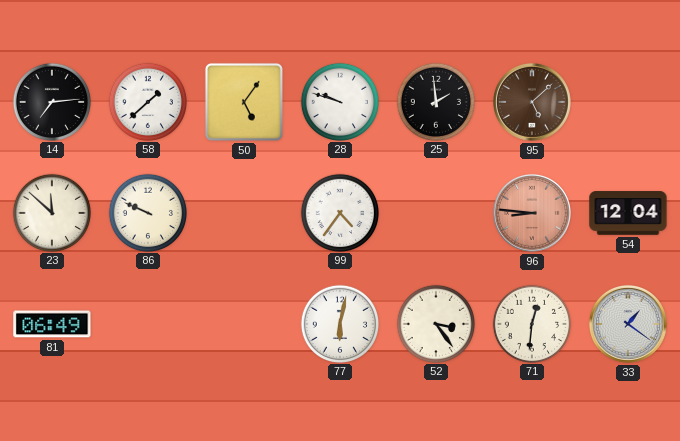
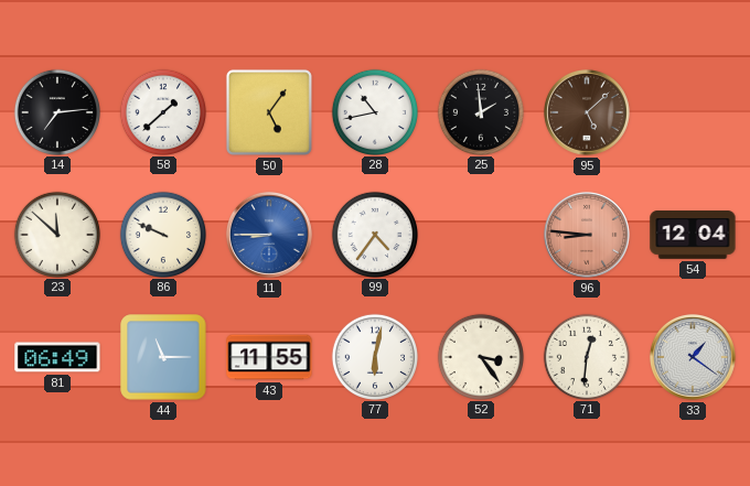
28: 9:48 -> 10:43 (374, 111)
11: none -> 8:45 (269, 235)
44: none -> 11:15 (163, 357)
43: none -> 11:55 (269, 357)
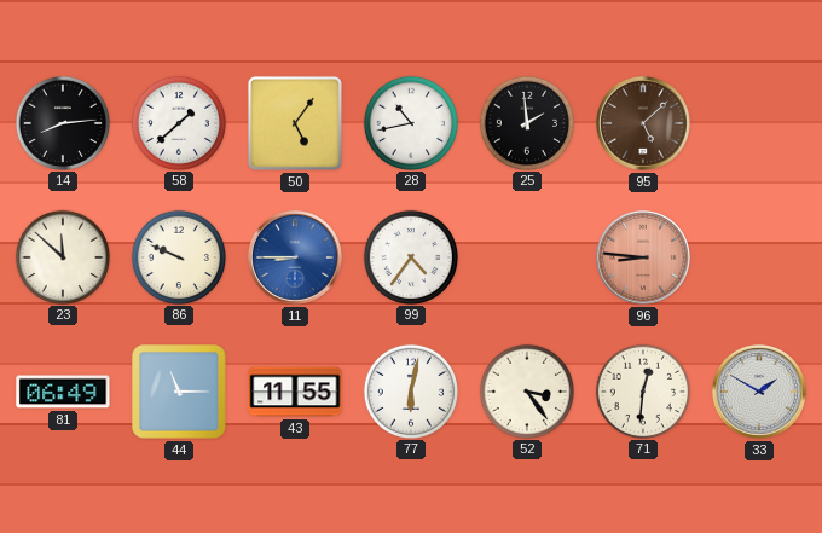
14: 7:14 -> 8:14 (62, 122)
54: 12:04 -> none (693, 235)
33: 1:21 -> 1:50 (759, 392)
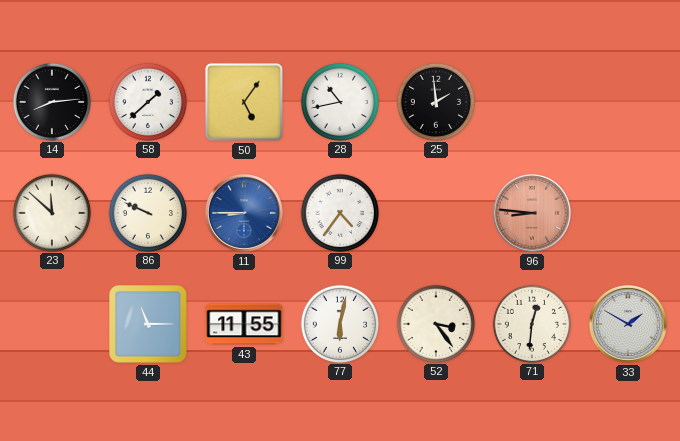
95: 5:08 -> none (643, 123)
81: 06:49 -> none (63, 392)
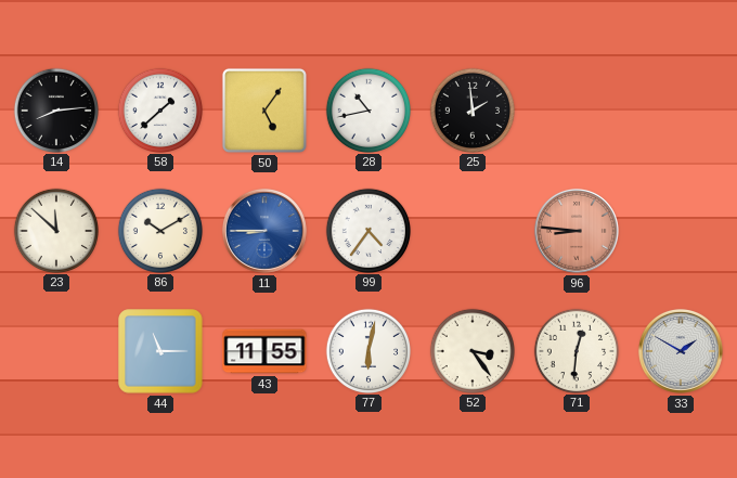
86: 9:49 -> 10:10 (159, 230)
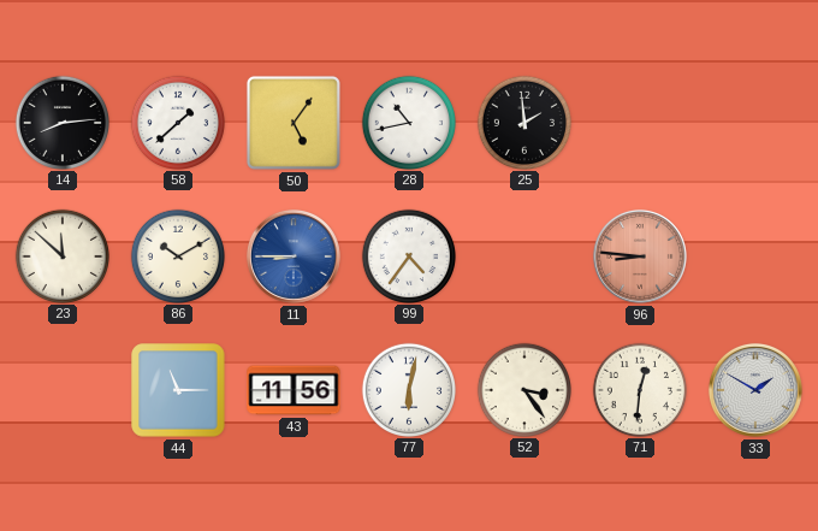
43: 11:55 -> 11:56 (294, 390)
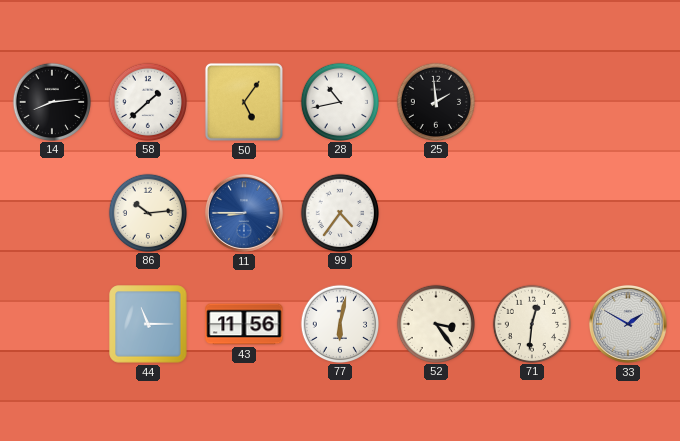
23: 11:52 -> none (61, 255)
86: 10:10 -> 10:14 (147, 212)
96: 8:46 -> none (640, 256)
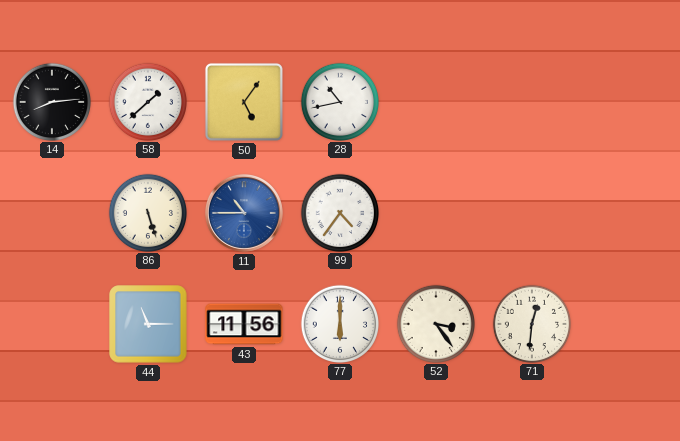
25: 1:59 -> none (435, 101)
86: 10:14 -> 5:27 (147, 212)
11: 8:45 -> 10:45 (244, 213)
77: 6:02 -> 6:00 (339, 323)
33: 1:50 -> none (628, 324)
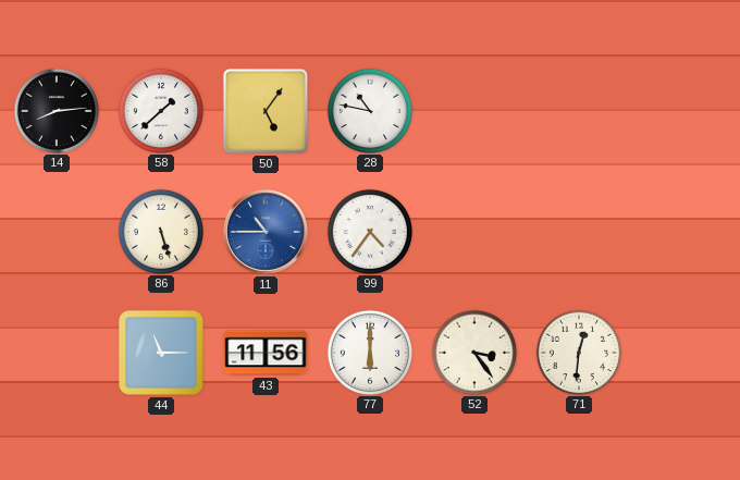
28: 10:43 -> 10:47 (369, 110)
